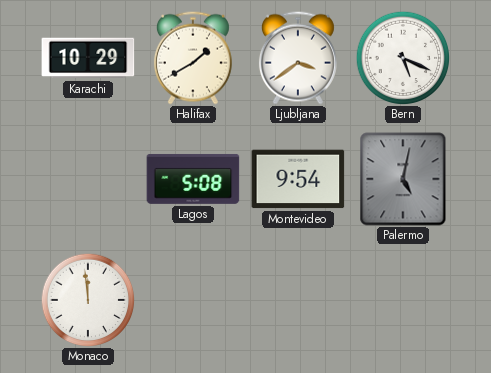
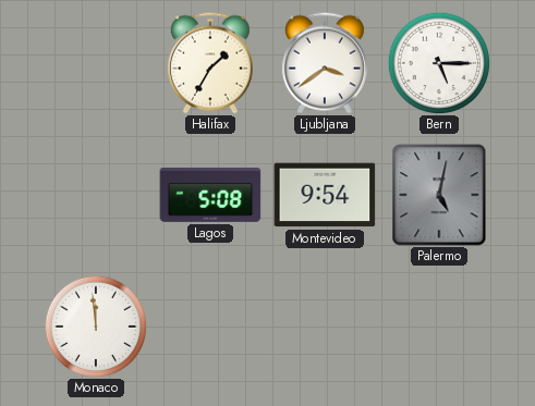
Karachi: 10:29 -> none (88, 58)
Halifax: 1:40 -> 1:35 (210, 63)
Bern: 5:19 -> 5:15 (439, 63)
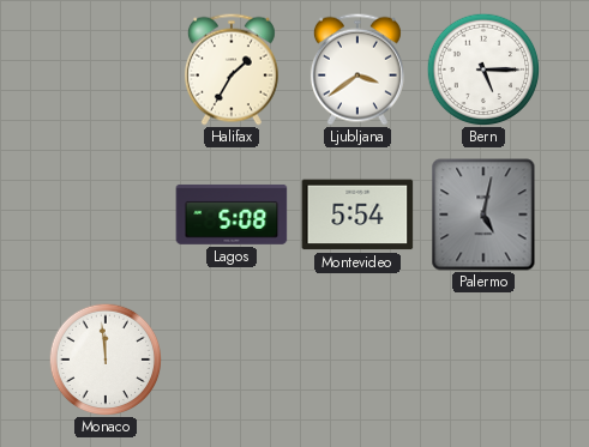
Montevideo: 9:54 -> 5:54 (357, 215)
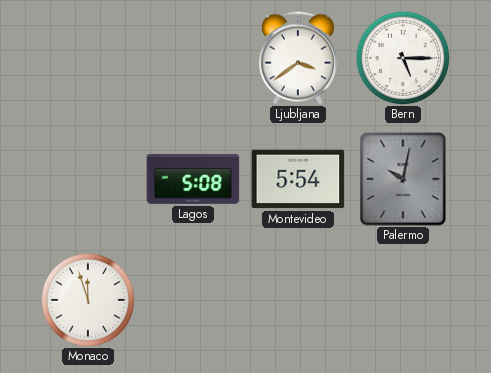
Halifax: 1:35 -> none (232, 70)
Palermo: 5:02 -> 10:02 (403, 179)
Monaco: 11:59 -> 11:57 (88, 300)
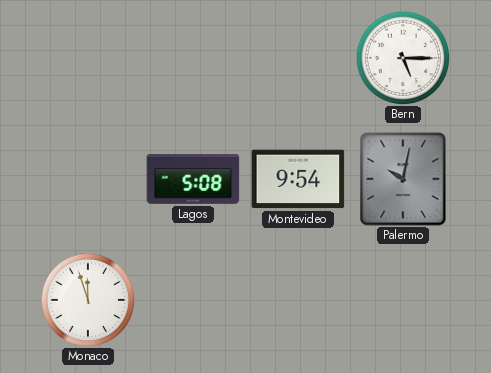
Ljubljana: 3:39 -> none (298, 58)
Montevideo: 5:54 -> 9:54 (298, 179)
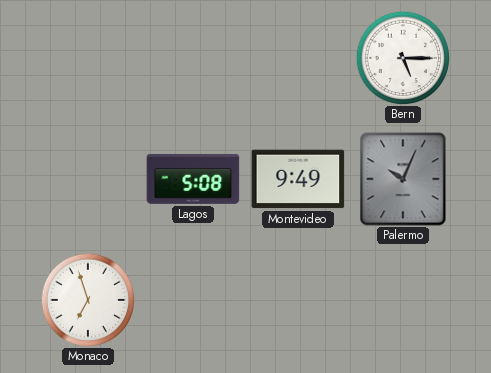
Montevideo: 9:54 -> 9:49 (298, 179)
Palermo: 10:02 -> 10:04 (403, 179)
Monaco: 11:57 -> 6:57 (88, 300)
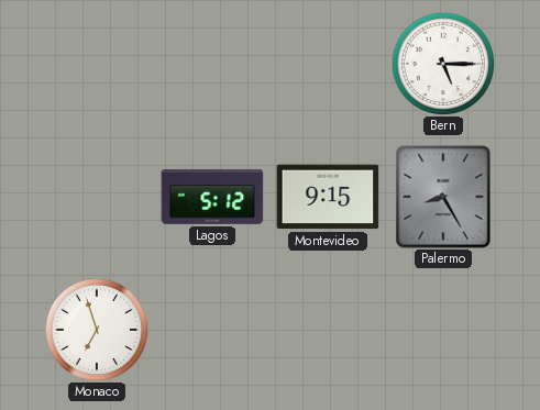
Lagos: 5:08 -> 5:12 (212, 197)
Montevideo: 9:49 -> 9:15 (328, 197)
Palermo: 10:04 -> 8:25 (443, 197)
